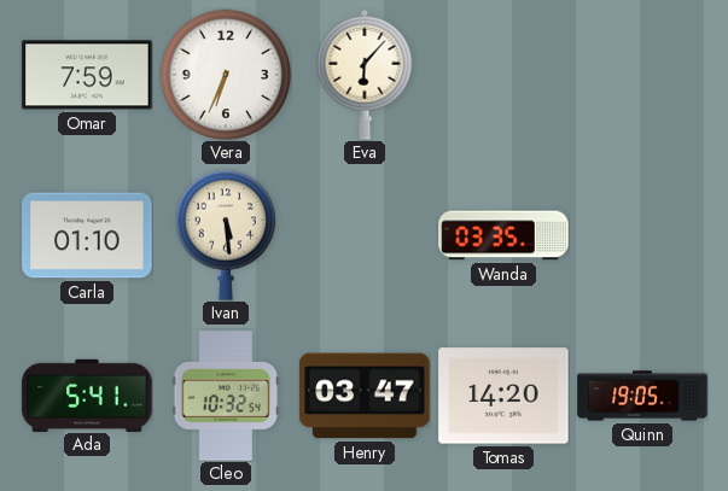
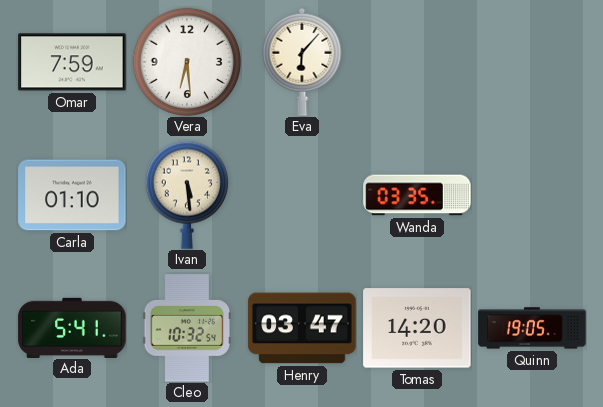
Vera: 6:34 -> 6:29 (187, 62)
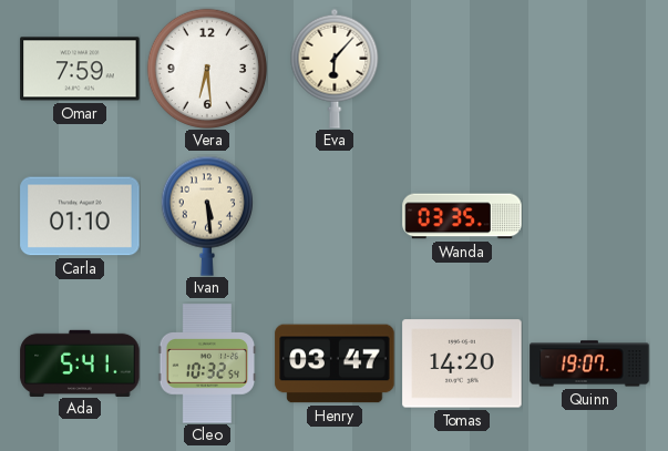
Quinn: 19:05 -> 19:07 (589, 363)
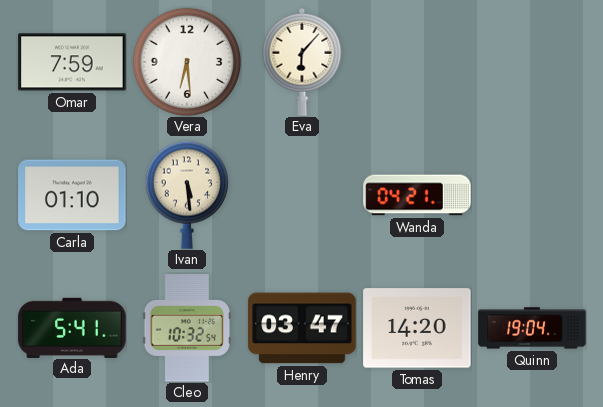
Wanda: 03:35 -> 04:21 (417, 195)
Quinn: 19:07 -> 19:04 (532, 328)
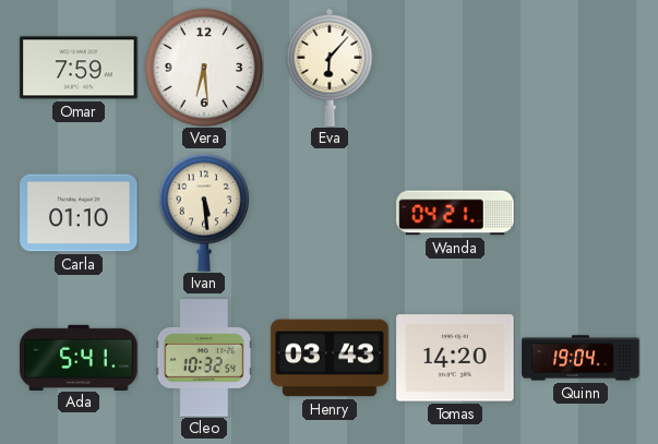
Henry: 03:47 -> 03:43 (330, 358)
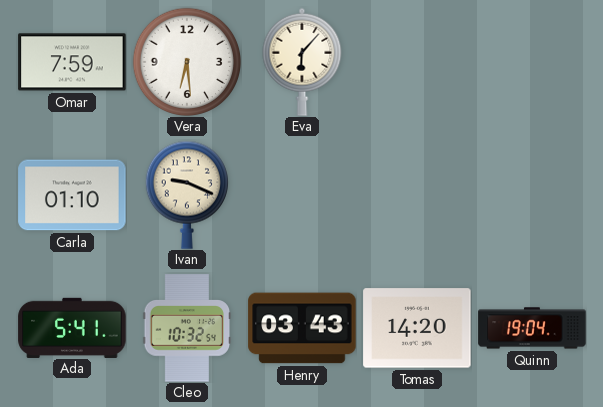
Ivan: 5:29 -> 9:19 (186, 195)
Wanda: 04:21 -> none (455, 213)
